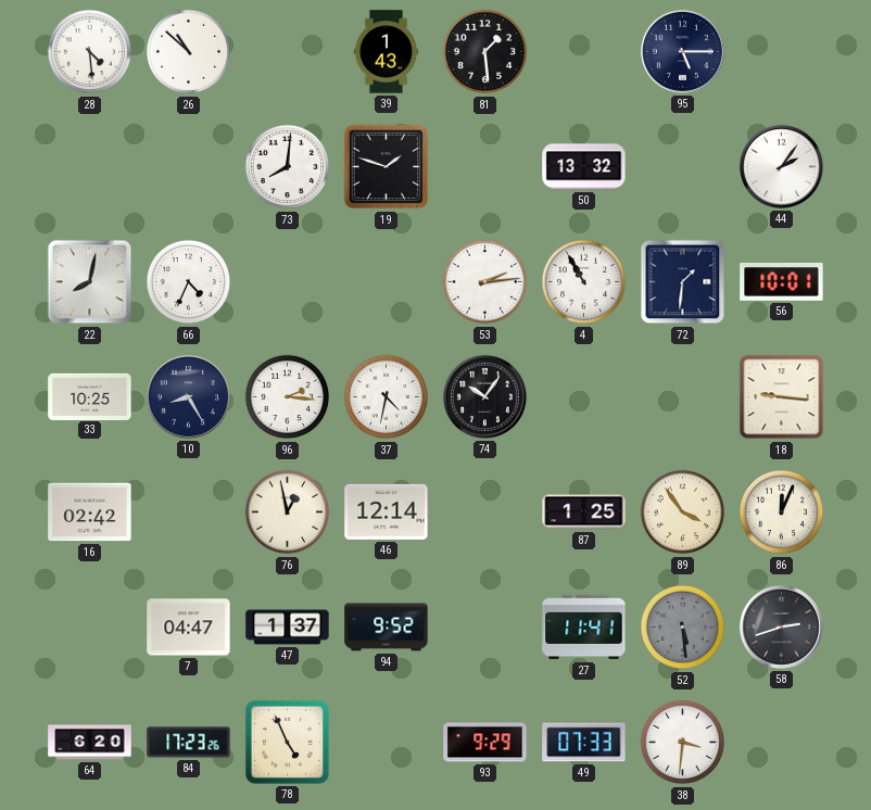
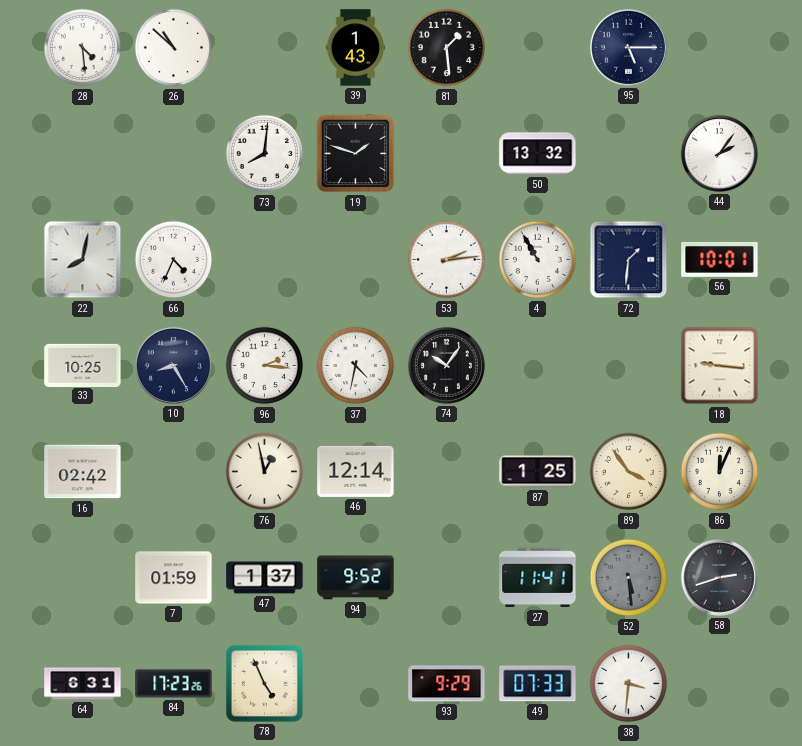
7: 04:47 -> 01:59 (174, 578)
64: 6:20 -> 6:31 (83, 684)
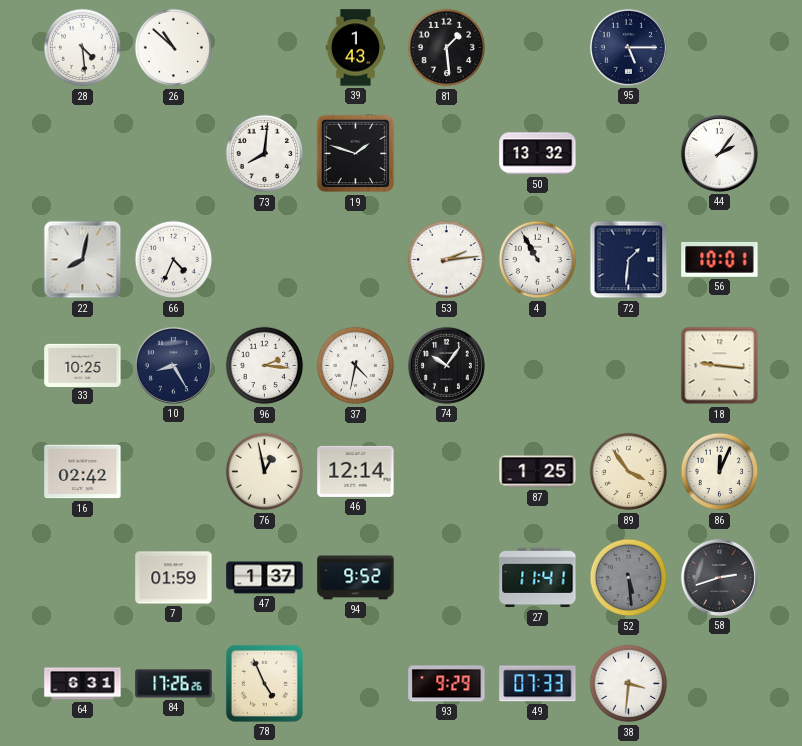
84: 17:23 -> 17:26 (174, 684)
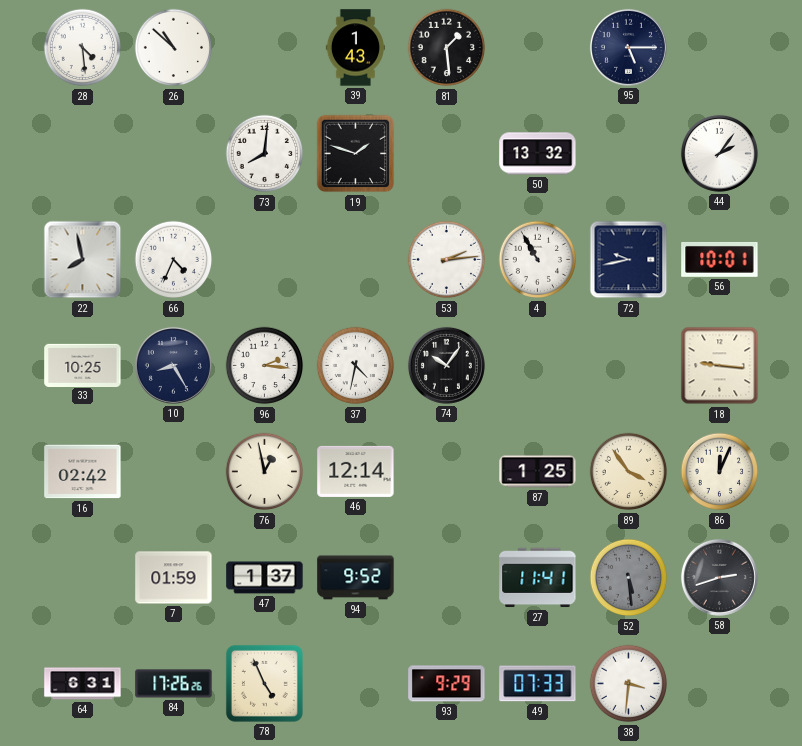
22: 8:02 -> 7:58 (83, 260)
72: 1:31 -> 9:43 (629, 260)
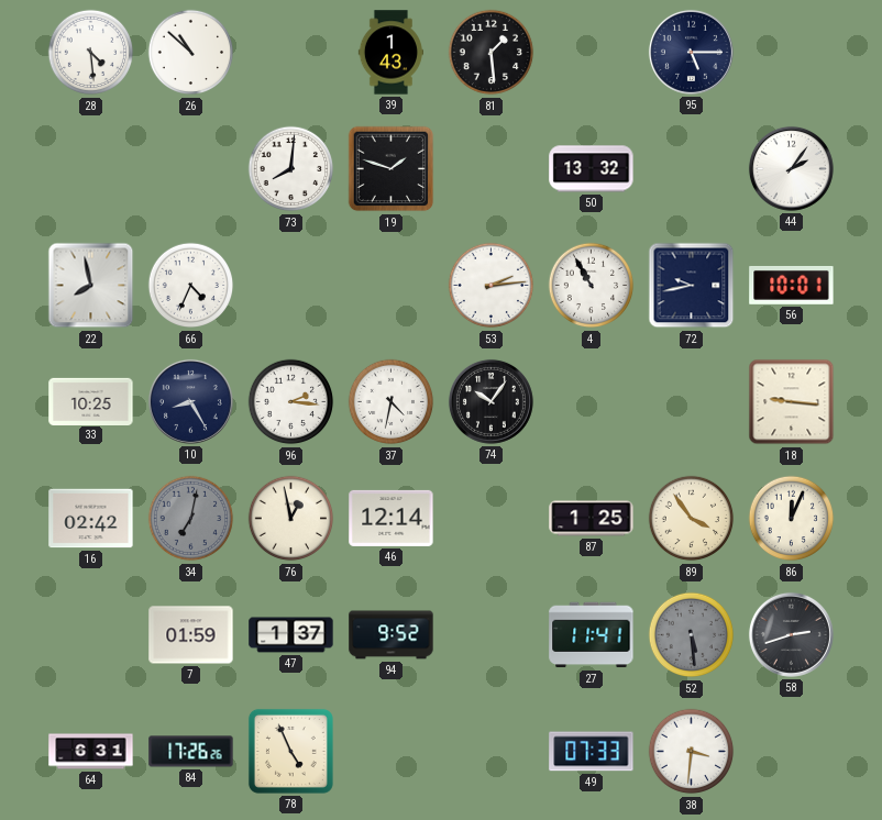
34: none -> 7:02 (191, 519)
93: 9:29 -> none (447, 684)
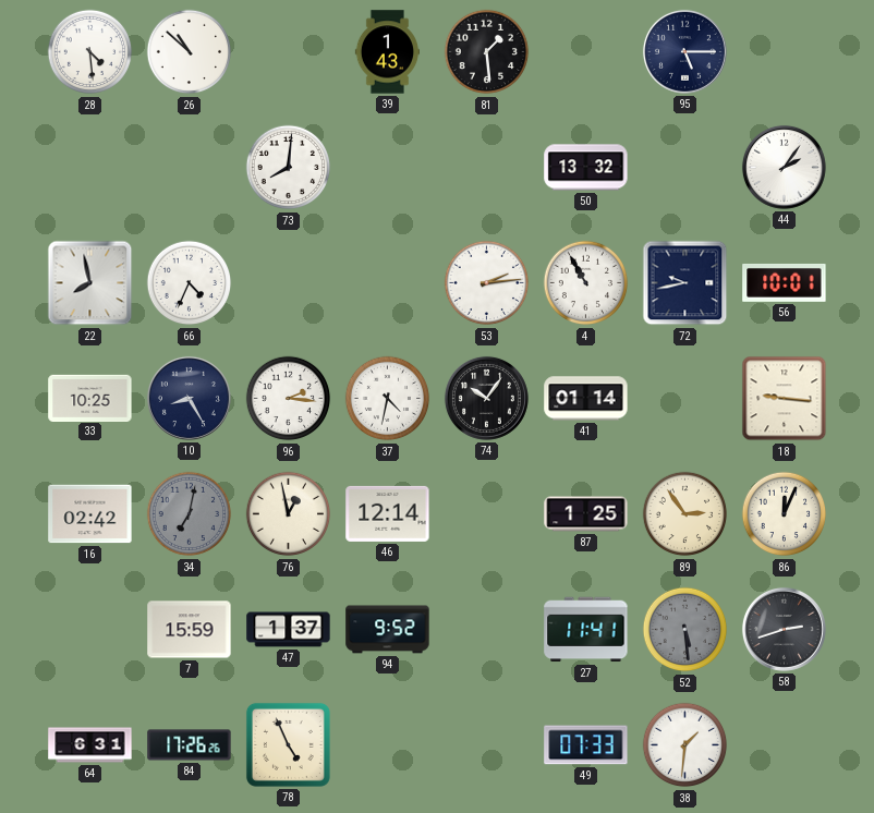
19: 1:48 -> none (392, 169)
41: none -> 01:14 (586, 399)
89: 3:54 -> 2:54 (685, 514)
7: 01:59 -> 15:59 (190, 630)
38: 3:31 -> 1:31 (685, 745)
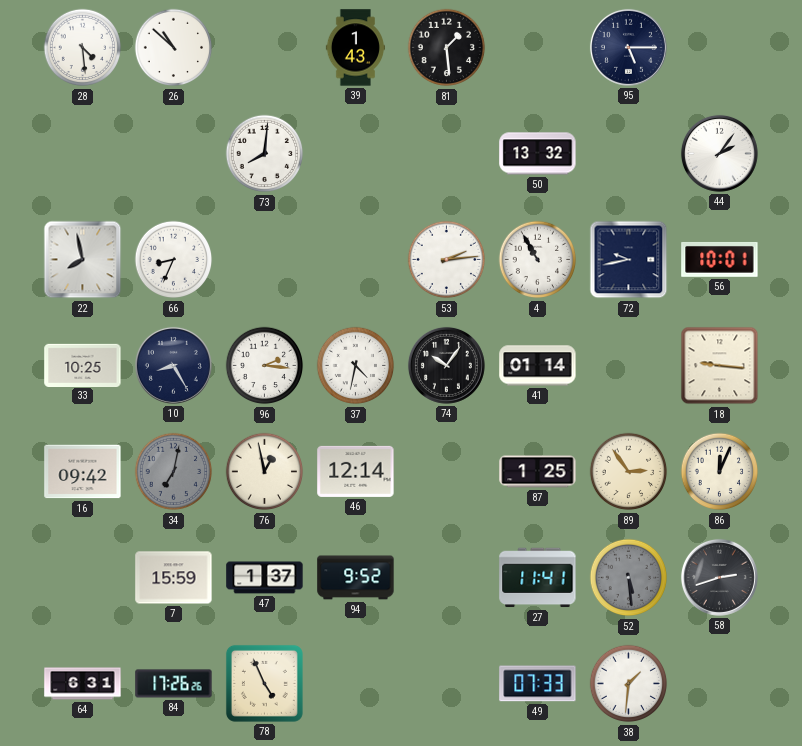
66: 4:34 -> 8:34 (174, 260)
16: 02:42 -> 09:42 (83, 472)
